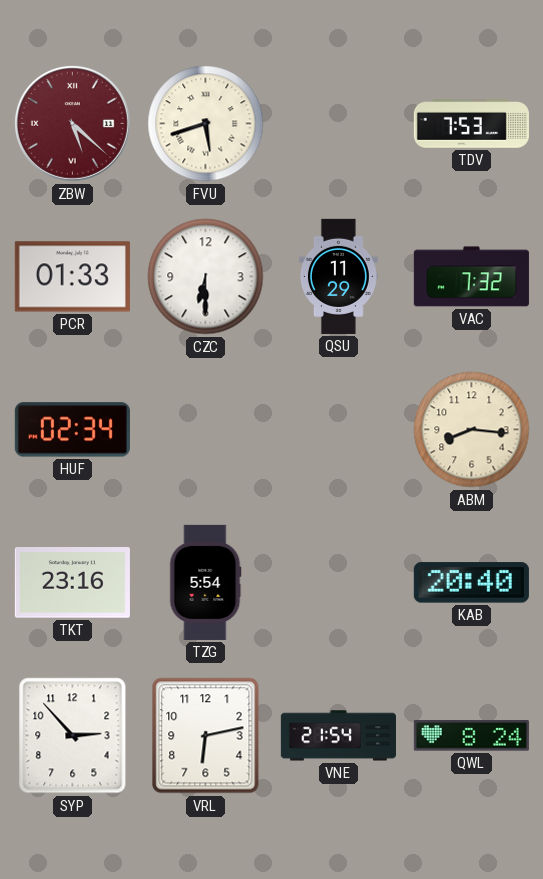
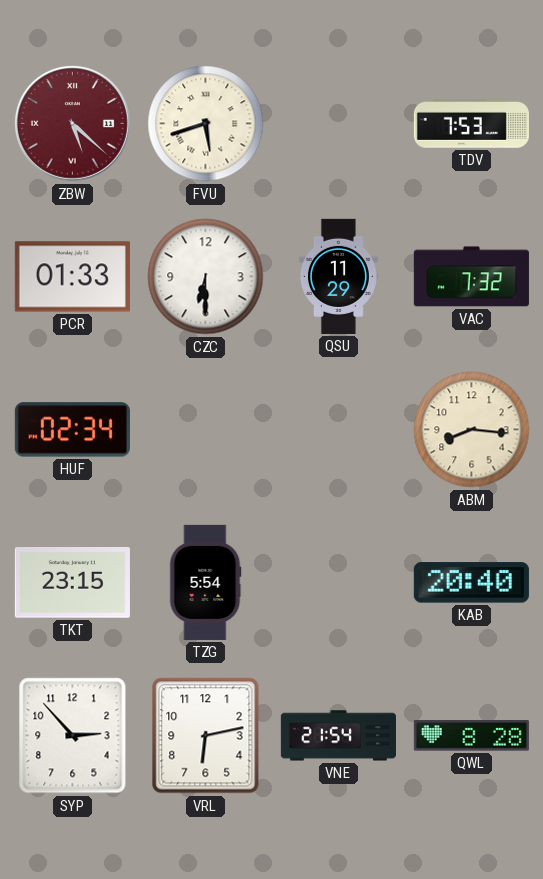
TKT: 23:16 -> 23:15 (72, 583)
QWL: 8:24 -> 8:28 (471, 736)
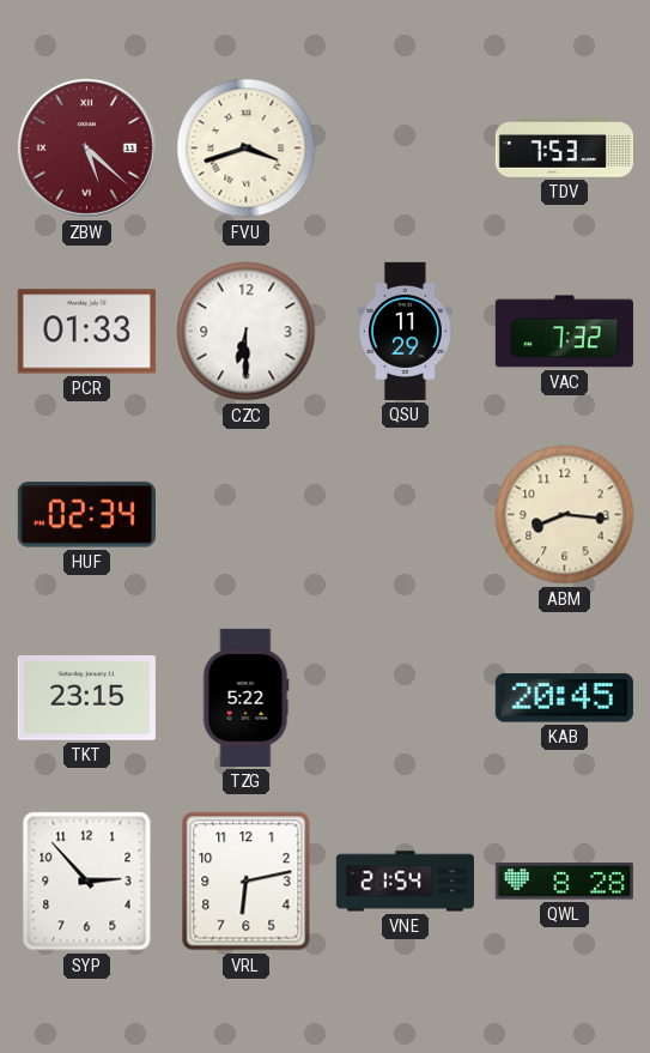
FVU: 5:42 -> 3:42 (247, 149)
TZG: 5:54 -> 5:22 (245, 697)
KAB: 20:40 -> 20:45 (564, 698)
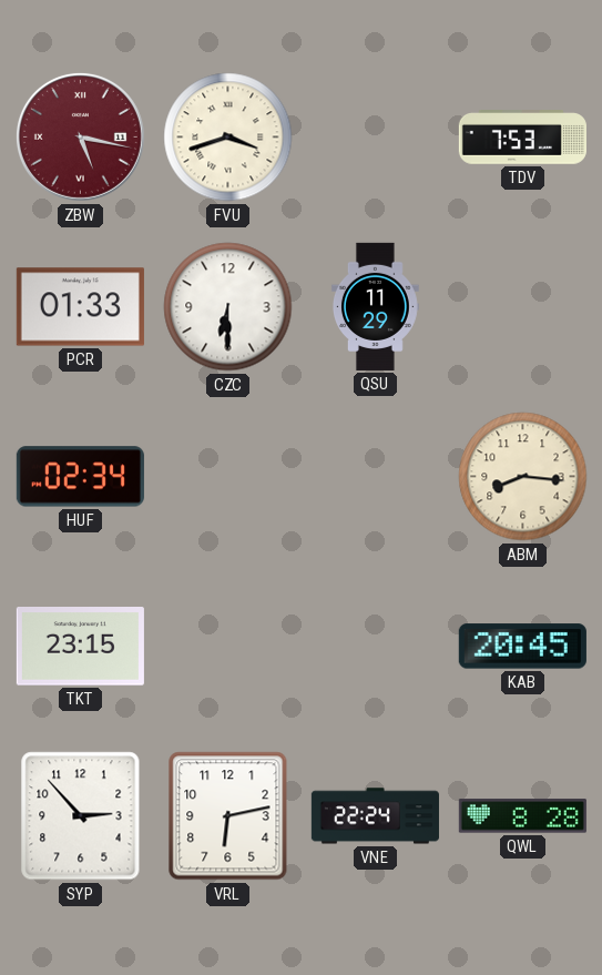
ZBW: 5:22 -> 5:17 (80, 136)
VAC: 7:32 -> none (564, 332)
TZG: 5:22 -> none (245, 697)
VNE: 21:54 -> 22:24 (375, 816)
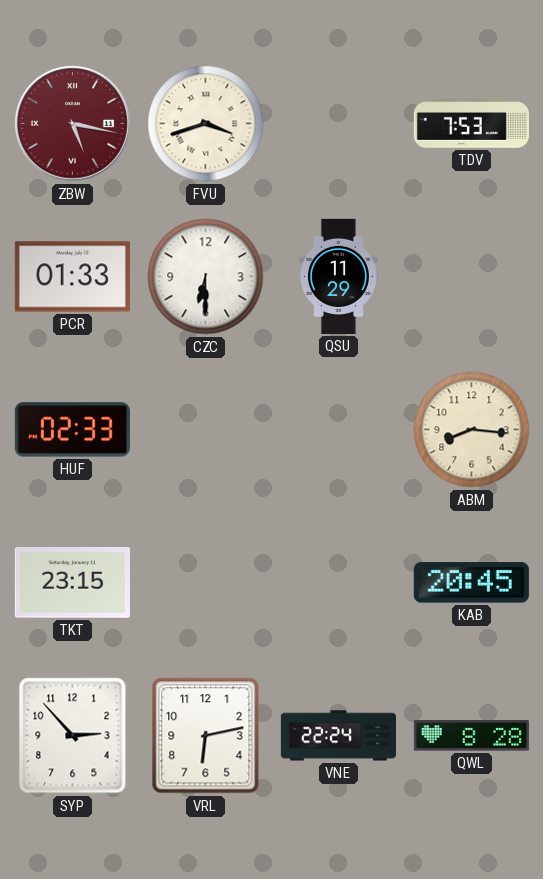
HUF: 02:34 -> 02:33 (72, 430)
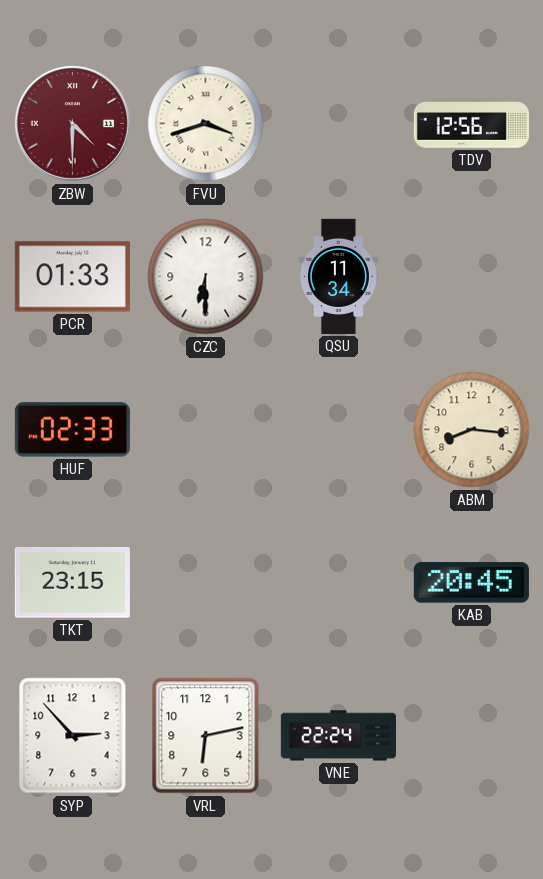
ZBW: 5:17 -> 4:30 (72, 123)
TDV: 7:53 -> 12:56 (471, 124)
QSU: 11:29 -> 11:34 (338, 276)
QWL: 8:28 -> none (471, 736)
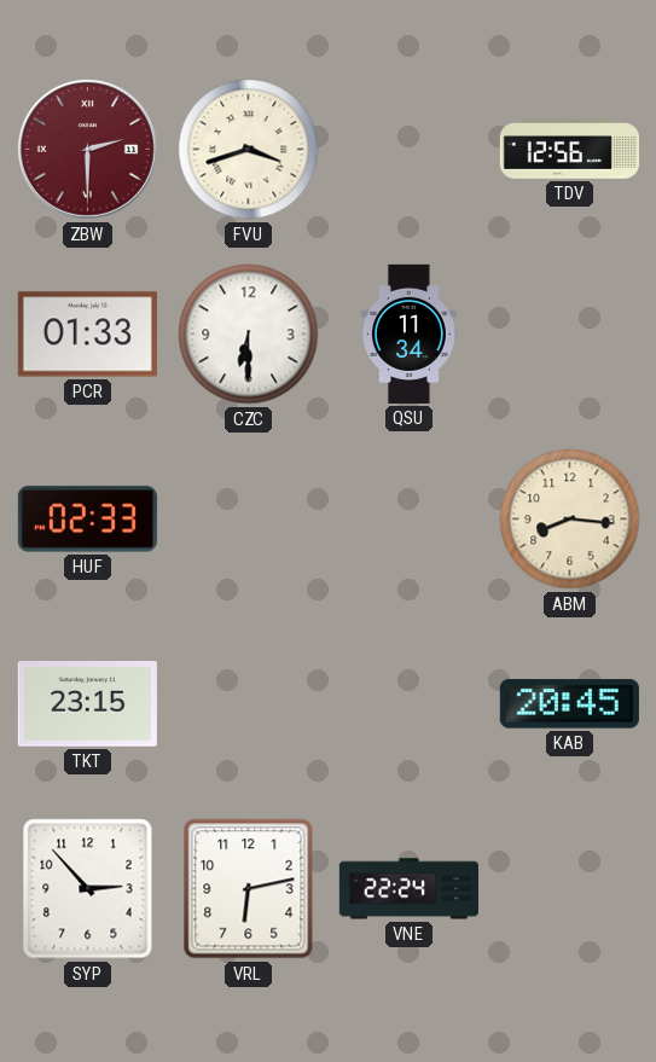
ZBW: 4:30 -> 2:30 (87, 149)
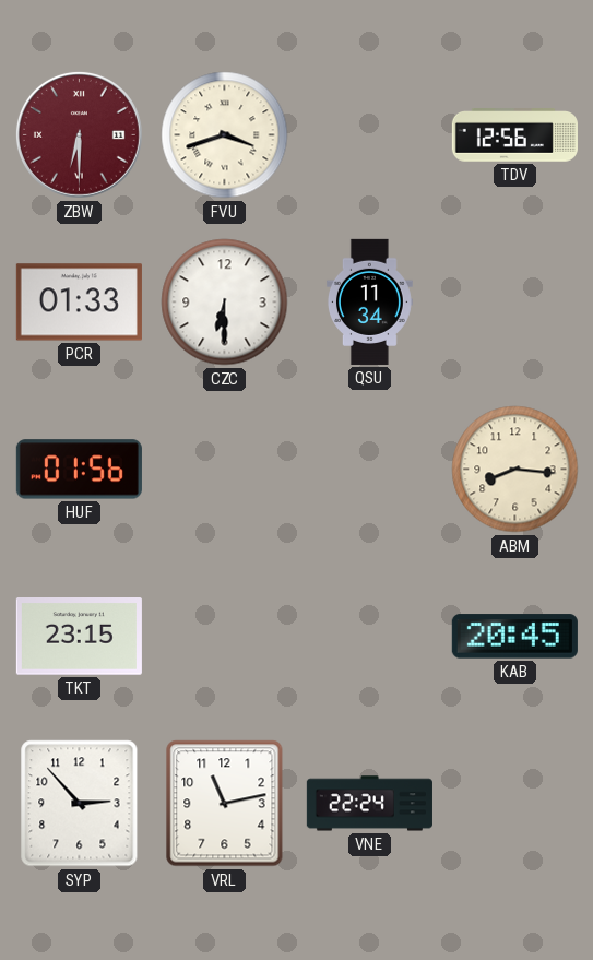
ZBW: 2:30 -> 6:30 (79, 134)
HUF: 02:33 -> 01:56 (79, 470)
VRL: 6:13 -> 11:13 (225, 804)
